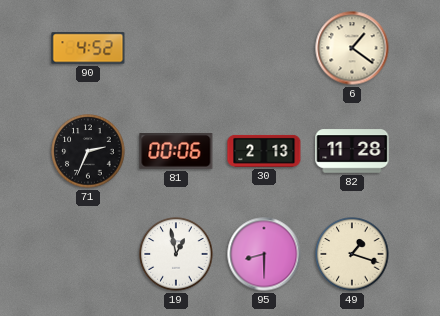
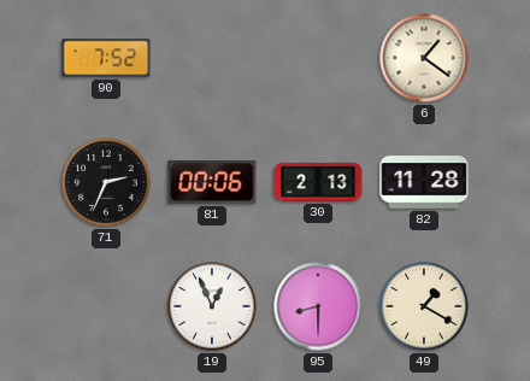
90: 4:52 -> 7:52 (106, 58)
19: 12:58 -> 12:56 (212, 306)
49: 1:18 -> 1:20 (424, 306)
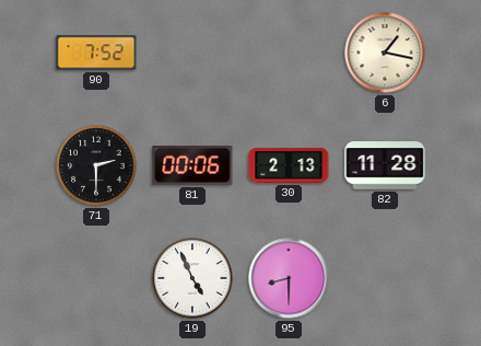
6: 1:21 -> 1:17 (385, 53)
71: 2:34 -> 2:30 (96, 165)
19: 12:56 -> 4:56 (192, 278)
49: 1:20 -> none (424, 306)
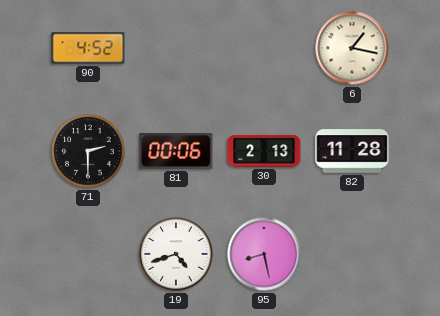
90: 7:52 -> 4:52 (88, 48)
19: 4:56 -> 4:42 (176, 254)
95: 8:30 -> 8:28 (264, 254)
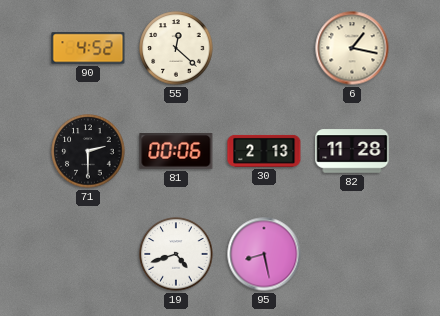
55: none -> 12:22 (176, 48)
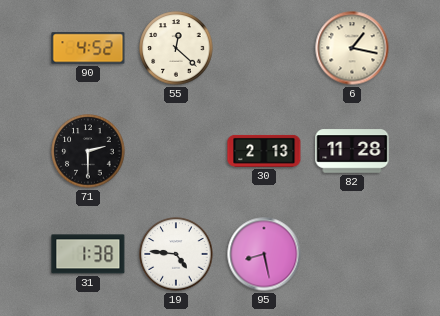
81: 00:06 -> none (176, 152)
31: none -> 1:38 (88, 254)
19: 4:42 -> 4:46 (176, 254)
